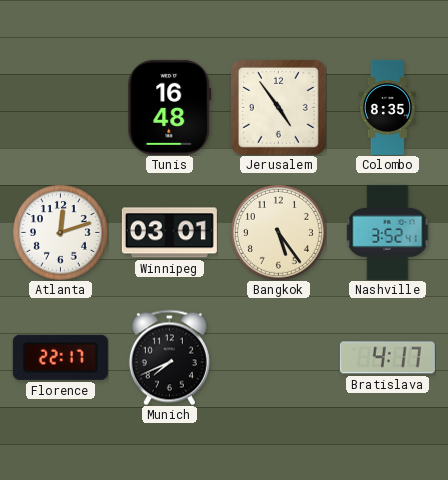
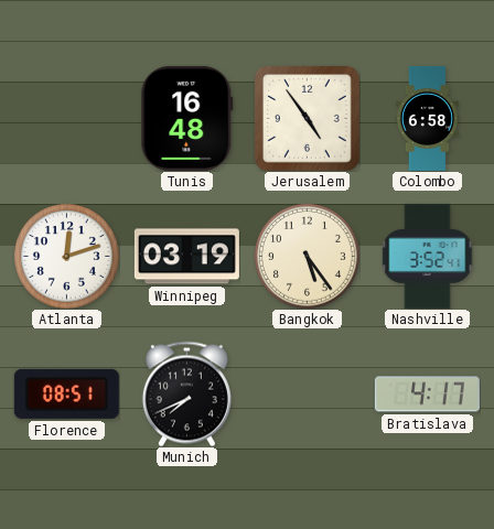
Colombo: 8:35 -> 6:58 (427, 118)
Winnipeg: 03:01 -> 03:19 (186, 257)
Florence: 22:17 -> 08:51 (66, 393)
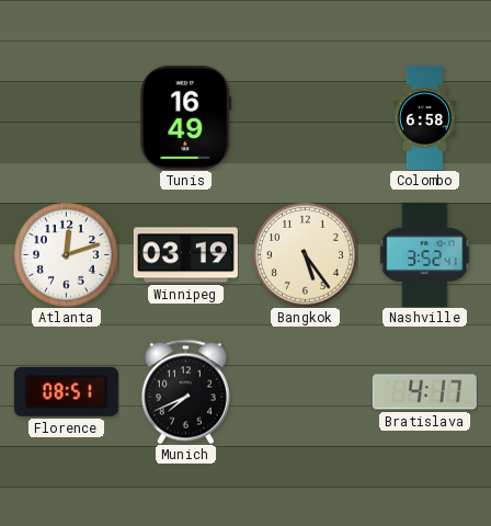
Tunis: 16:48 -> 16:49 (186, 117)
Jerusalem: 4:54 -> none (308, 119)
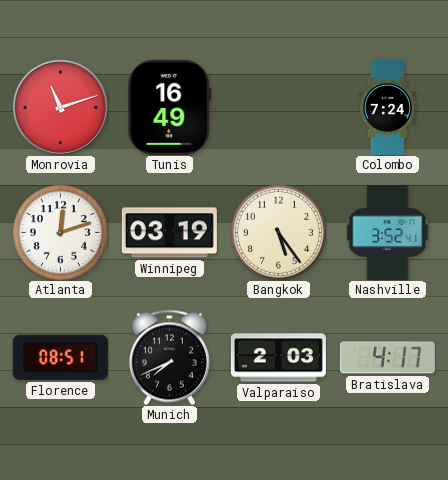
Monrovia: none -> 11:12 (60, 107)
Colombo: 6:58 -> 7:24 (387, 107)
Valparaiso: none -> 2:03 (278, 358)
